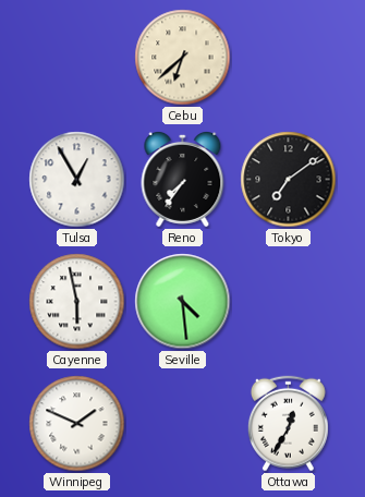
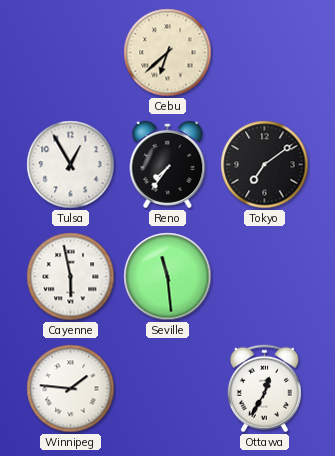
Seville: 4:29 -> 11:29 (168, 277)
Winnipeg: 1:49 -> 1:46 (71, 389)
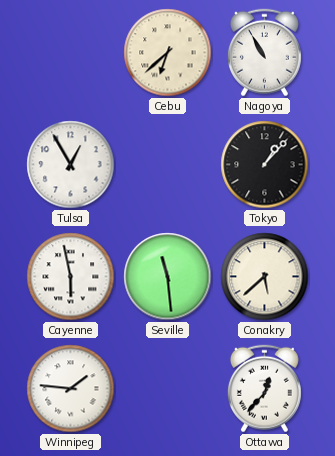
Nagoya: none -> 10:55 (264, 53)
Reno: 7:36 -> none (168, 164)
Tokyo: 7:09 -> 1:07 (265, 165)
Conakry: none -> 5:38 (265, 277)
Ottawa: 12:35 -> 12:37 (264, 389)
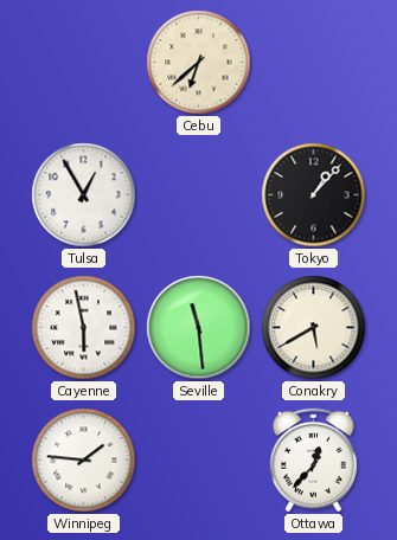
Nagoya: 10:55 -> none (264, 53)
Conakry: 5:38 -> 5:40 (314, 328)
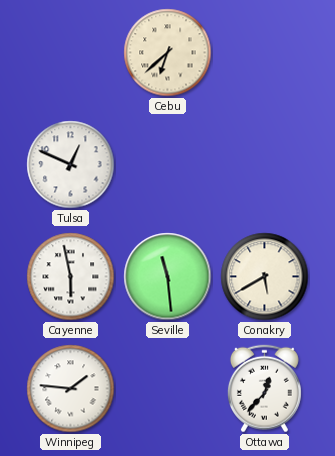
Tulsa: 12:55 -> 12:49 (71, 165)
Tokyo: 1:07 -> none (314, 195)
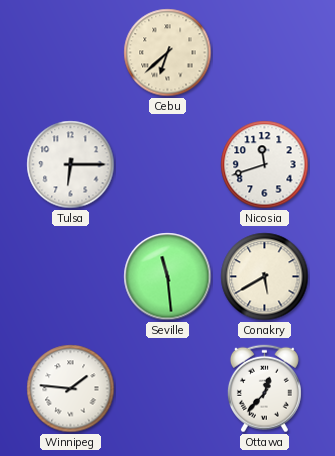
Tulsa: 12:49 -> 6:15 (71, 165)
Nicosia: none -> 11:42 (265, 165)
Cayenne: 5:58 -> none (71, 277)
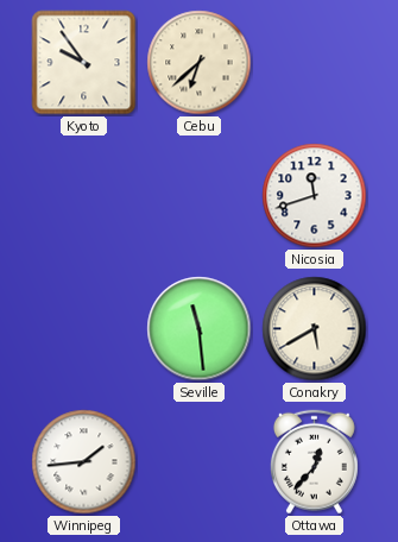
Kyoto: none -> 9:54 (84, 63)
Tulsa: 6:15 -> none (71, 165)
Winnipeg: 1:46 -> 1:44 (84, 462)
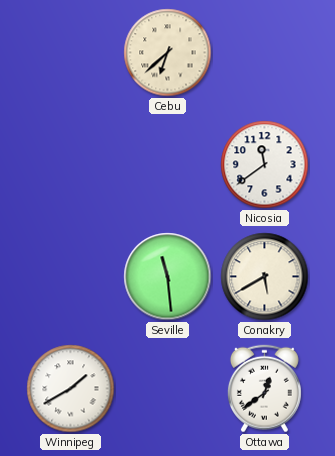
Kyoto: 9:54 -> none (84, 63)
Nicosia: 11:42 -> 11:39 (265, 165)
Winnipeg: 1:44 -> 1:40 (71, 389)
Ottawa: 12:37 -> 12:39 (264, 389)
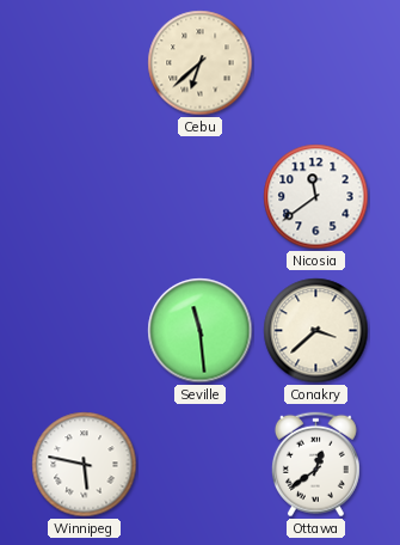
Conakry: 5:40 -> 3:38 (316, 331)
Winnipeg: 1:40 -> 5:47 (85, 465)
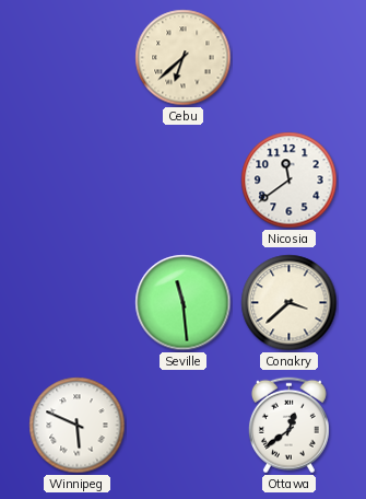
Winnipeg: 5:47 -> 5:49 (78, 426)
